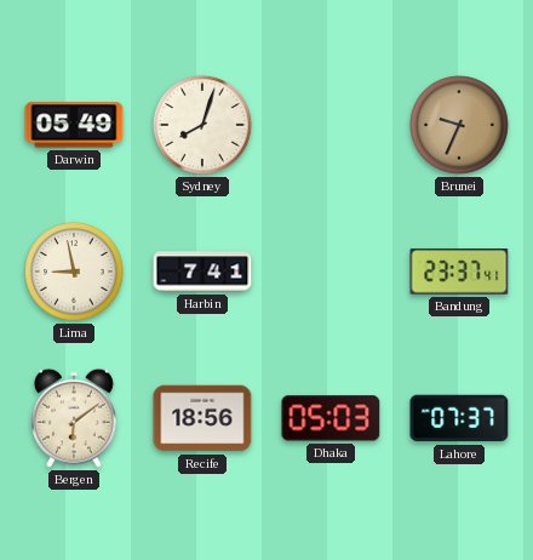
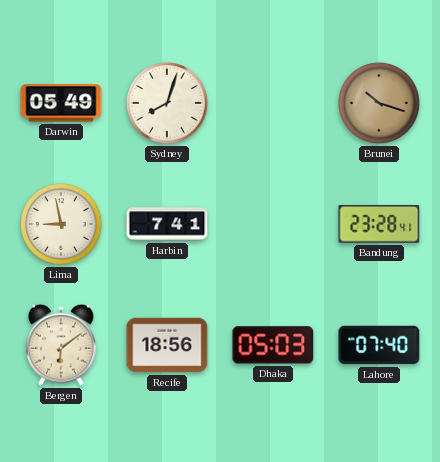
Brunei: 9:34 -> 10:18 (379, 103)
Bandung: 23:37 -> 23:28 (379, 225)
Lahore: 07:37 -> 07:40 (379, 345)
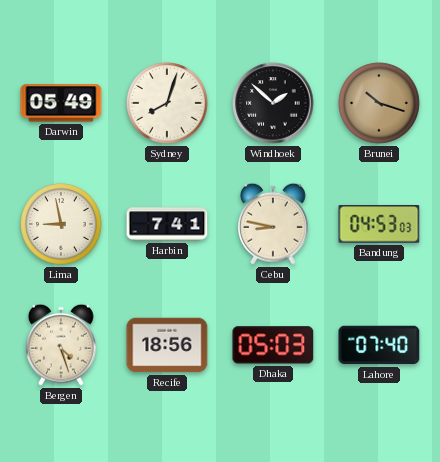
Windhoek: none -> 1:52 (273, 103)
Cebu: none -> 8:47 (274, 224)
Bandung: 23:28 -> 04:53 (379, 225)
Bergen: 6:09 -> 4:27 (62, 345)
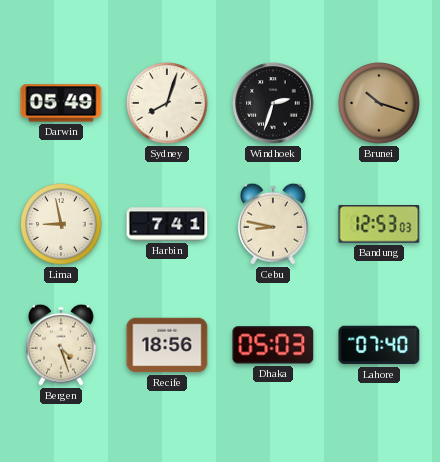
Windhoek: 1:52 -> 2:33 (273, 103)
Bandung: 04:53 -> 12:53 (379, 225)
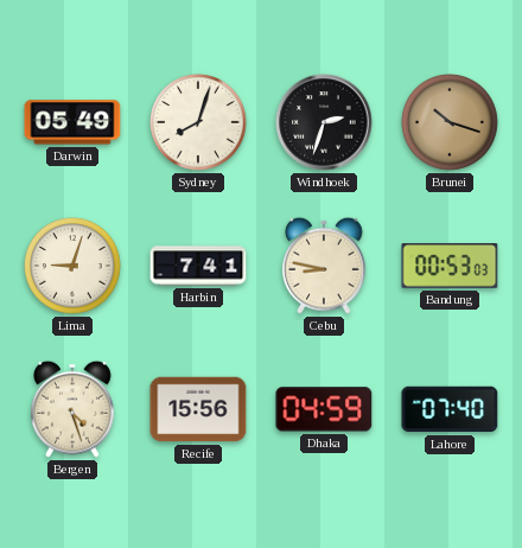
Lima: 8:58 -> 9:03 (72, 266)
Bandung: 12:53 -> 00:53 (450, 267)
Recife: 18:56 -> 15:56 (198, 409)
Dhaka: 05:03 -> 04:59 (324, 409)
